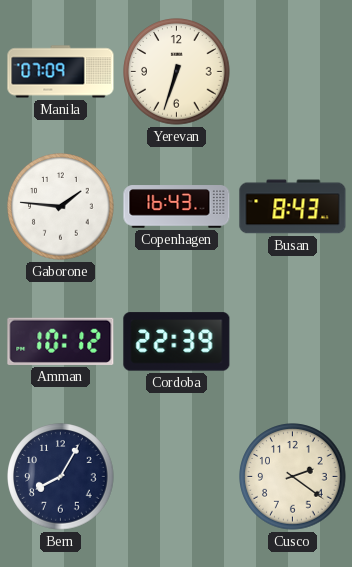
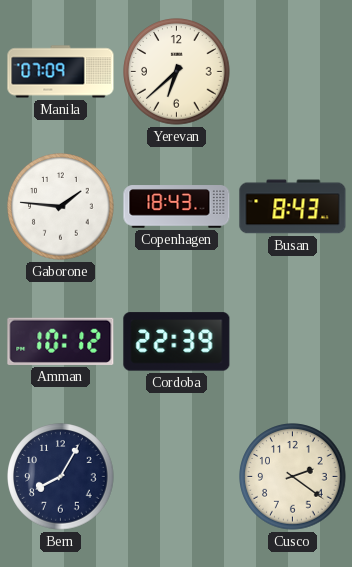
Yerevan: 6:33 -> 6:38 (177, 72)
Copenhagen: 16:43 -> 18:43 (177, 207)
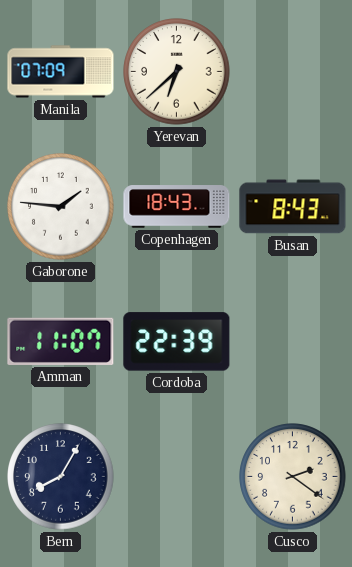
Amman: 10:12 -> 11:07 (61, 341)
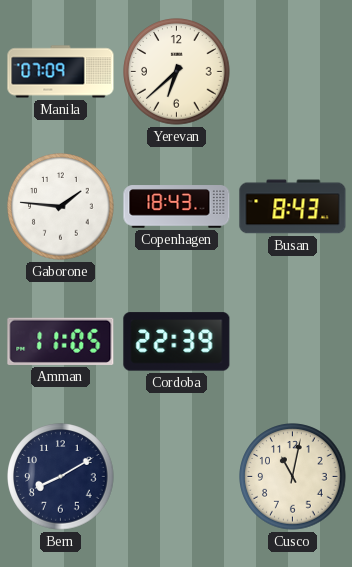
Amman: 11:07 -> 11:05 (61, 341)
Bern: 8:05 -> 8:10 (61, 477)
Cusco: 2:21 -> 11:02 (293, 477)
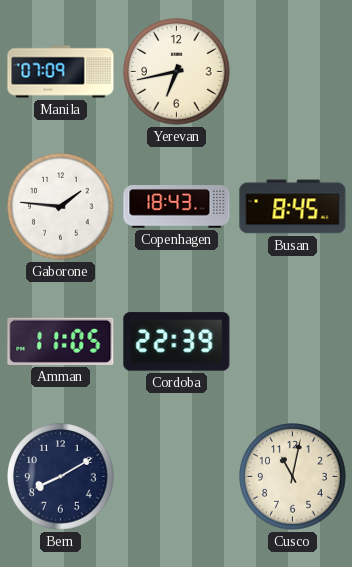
Yerevan: 6:38 -> 6:43 (177, 72)
Busan: 8:43 -> 8:45 (293, 207)
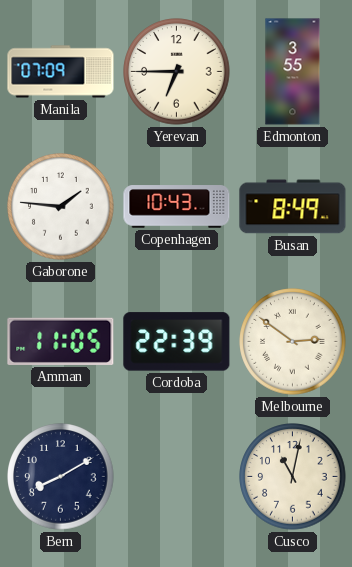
Yerevan: 6:43 -> 6:45 (177, 72)
Edmonton: none -> 3:55 (293, 72)
Copenhagen: 18:43 -> 10:43 (177, 207)
Busan: 8:45 -> 8:49 (293, 207)
Melbourne: none -> 2:51 (293, 342)
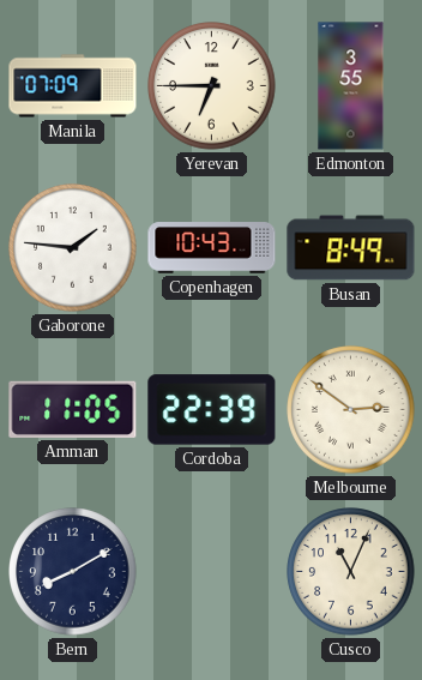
Cusco: 11:02 -> 11:04 (351, 572)
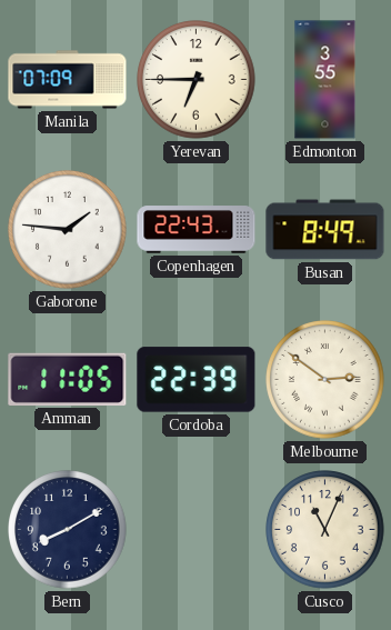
Copenhagen: 10:43 -> 22:43 (197, 230)
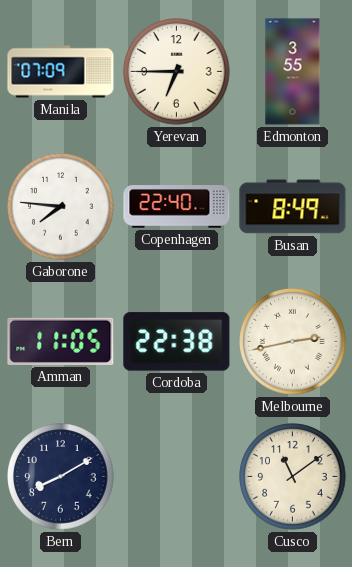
Gaborone: 1:46 -> 7:46 (61, 207)
Copenhagen: 22:43 -> 22:40 (177, 207)
Cordoba: 22:39 -> 22:38 (177, 342)
Melbourne: 2:51 -> 2:43 (293, 342)
Cusco: 11:04 -> 11:09 (293, 477)
